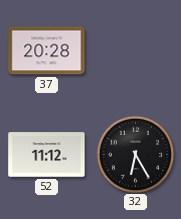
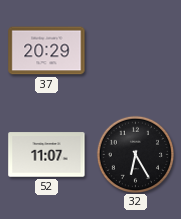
37: 20:28 -> 20:29 (47, 51)
52: 11:12 -> 11:07 (47, 155)
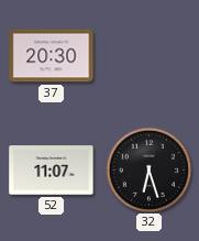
37: 20:29 -> 20:30 (52, 56)
32: 6:25 -> 6:27 (148, 169)
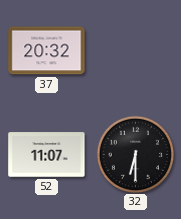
37: 20:30 -> 20:32 (47, 51)
32: 6:27 -> 6:30 (135, 154)
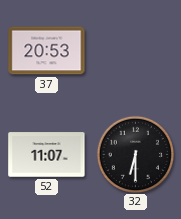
37: 20:32 -> 20:53 (47, 51)
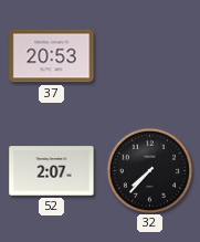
52: 11:07 -> 2:07 (52, 171)
32: 6:30 -> 7:37 (149, 170)
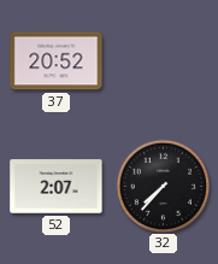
37: 20:53 -> 20:52 (57, 61)
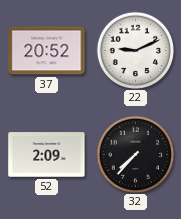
22: none -> 9:11 (135, 50)
52: 2:07 -> 2:09 (47, 155)
